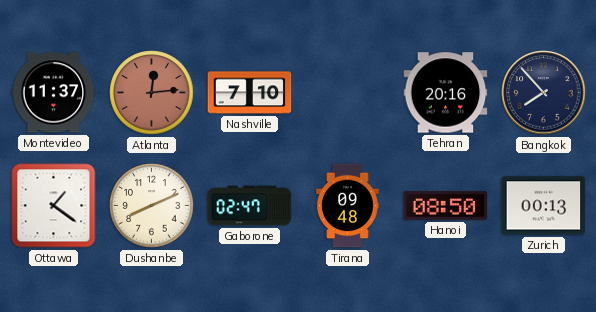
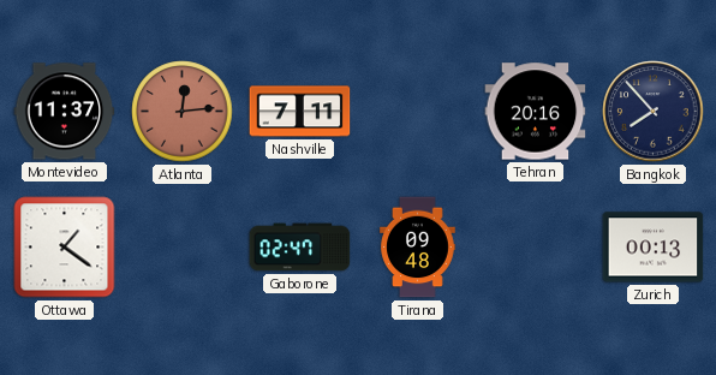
Nashville: 7:10 -> 7:11 (300, 112)
Dushanbe: 8:11 -> none (152, 206)
Hanoi: 08:50 -> none (446, 206)
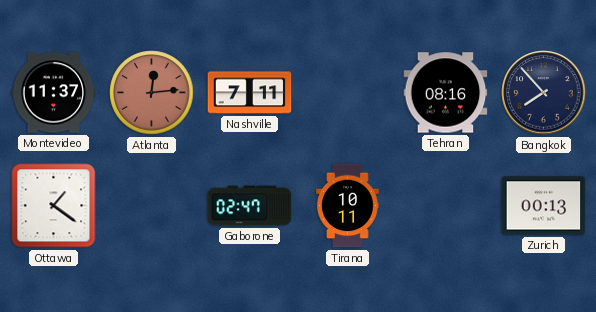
Tehran: 20:16 -> 08:16 (446, 93)
Tirana: 09:48 -> 10:11 (348, 206)
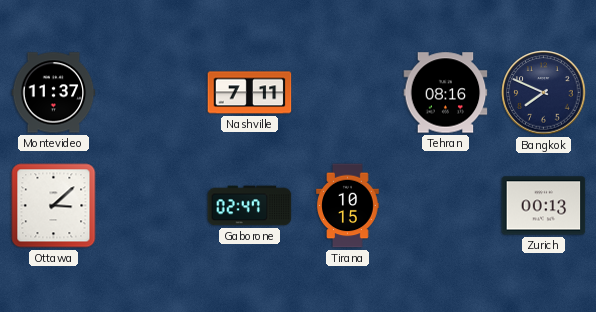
Atlanta: 12:14 -> none (152, 93)
Bangkok: 7:53 -> 7:49 (544, 93)
Ottawa: 1:21 -> 3:08 (54, 206)
Tirana: 10:11 -> 10:15 (348, 206)
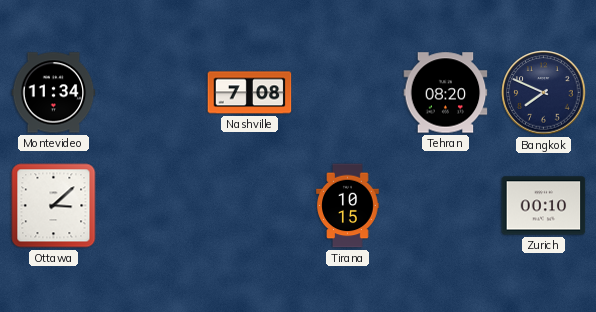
Montevideo: 11:37 -> 11:34 (54, 93)
Nashville: 7:11 -> 7:08 (250, 93)
Tehran: 08:16 -> 08:20 (446, 93)
Gaborone: 02:47 -> none (250, 206)
Zurich: 00:13 -> 00:10 (544, 206)
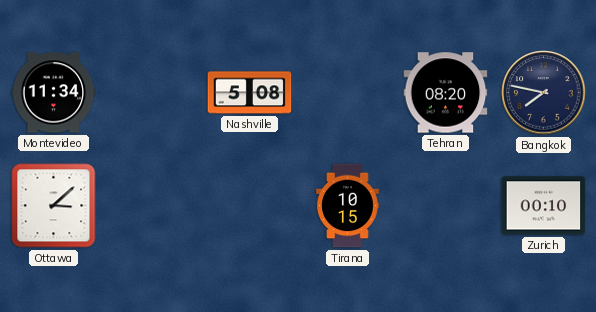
Nashville: 7:08 -> 5:08 (250, 93)
Bangkok: 7:49 -> 7:47 (544, 93)
